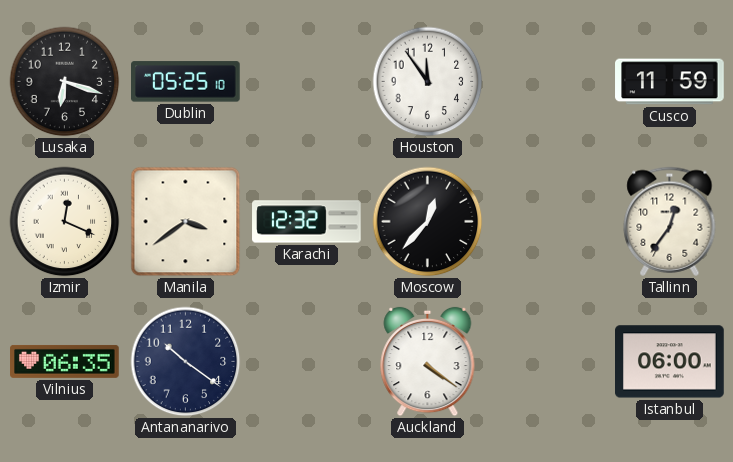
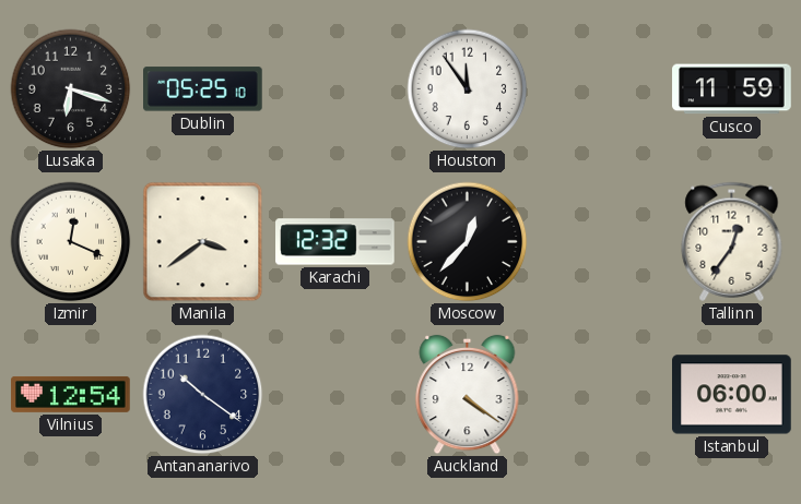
Vilnius: 06:35 -> 12:54 (71, 394)
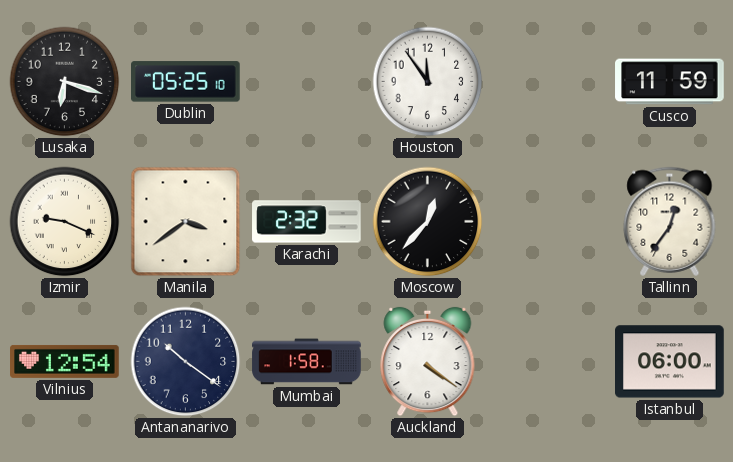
Izmir: 12:19 -> 9:19 (65, 222)
Karachi: 12:32 -> 2:32 (307, 222)
Mumbai: none -> 1:58 (307, 362)
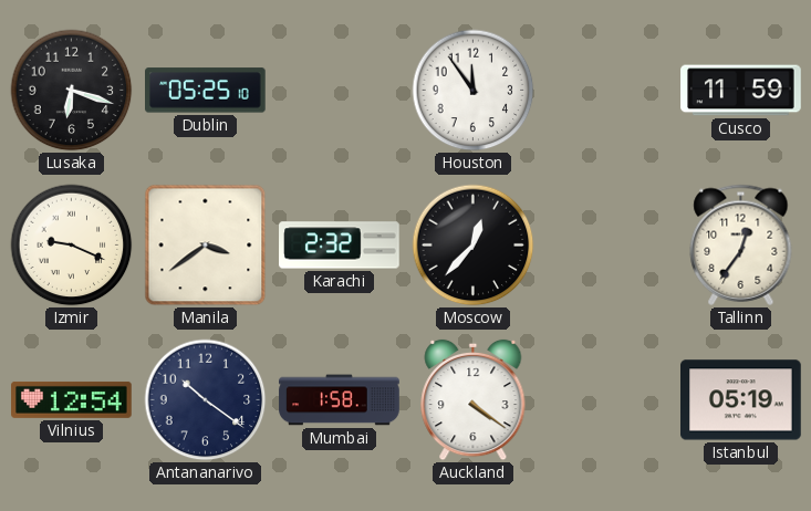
Istanbul: 06:00 -> 05:19 (741, 400)
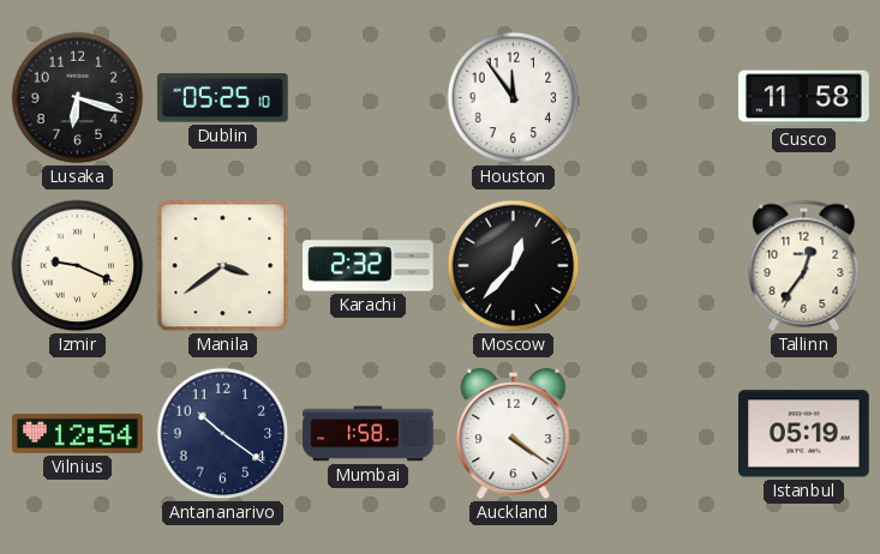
Cusco: 11:59 -> 11:58 (804, 98)
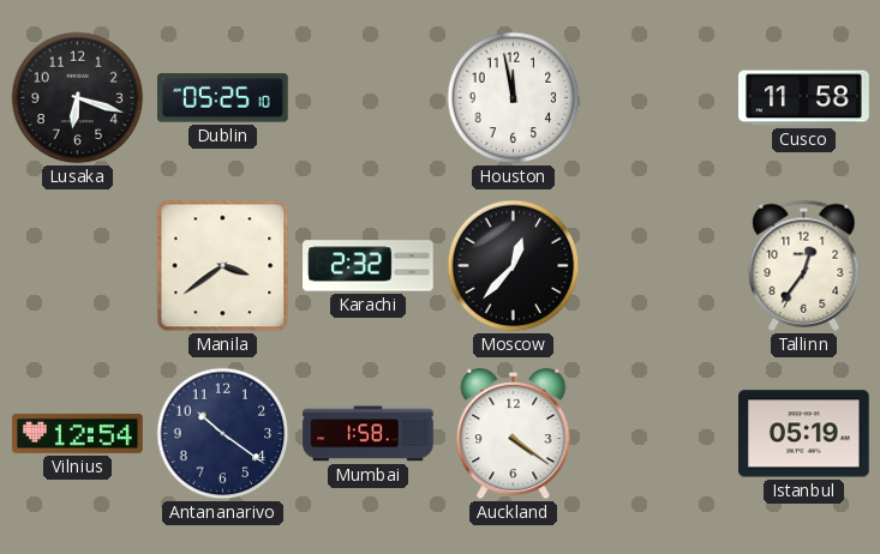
Houston: 11:54 -> 11:58 (514, 98)
Izmir: 9:19 -> none (78, 266)
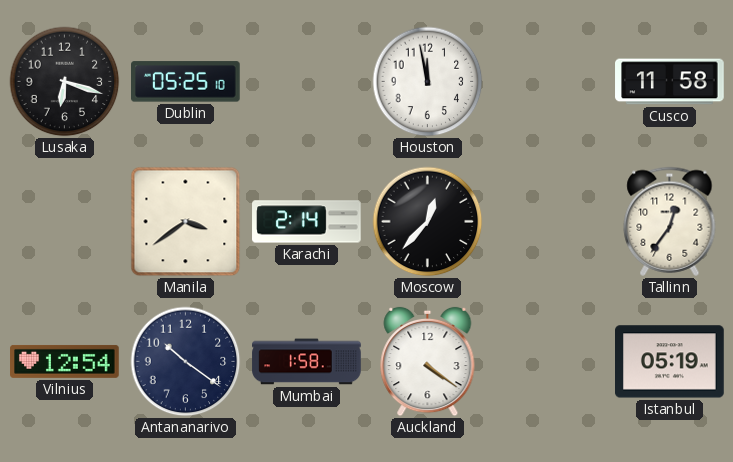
Karachi: 2:32 -> 2:14 (307, 222)
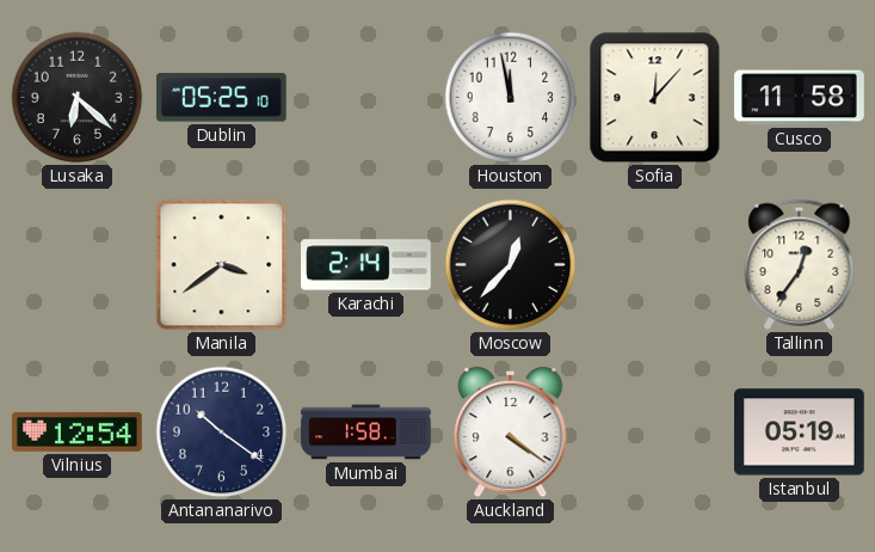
Lusaka: 6:18 -> 6:22 (78, 98)
Sofia: none -> 12:07 (655, 98)
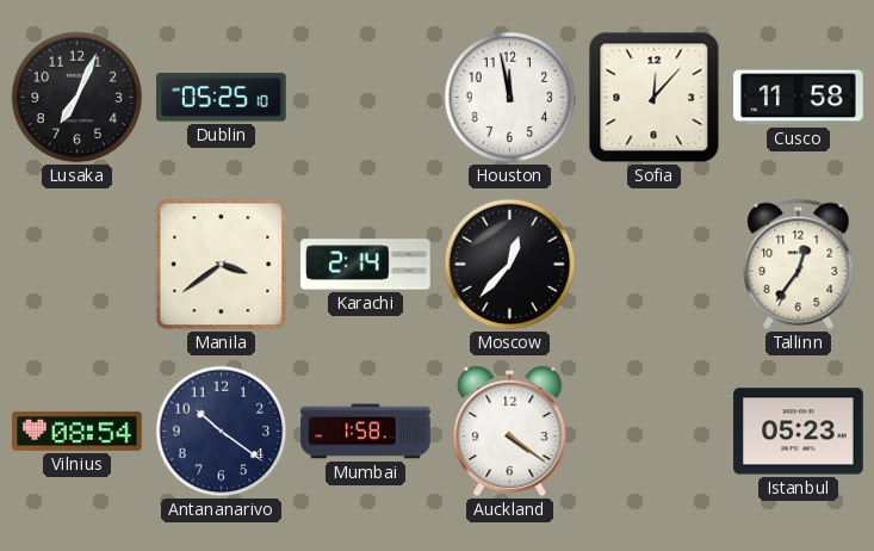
Lusaka: 6:22 -> 7:04 (78, 98)
Vilnius: 12:54 -> 08:54 (78, 431)
Istanbul: 05:19 -> 05:23 (799, 432)
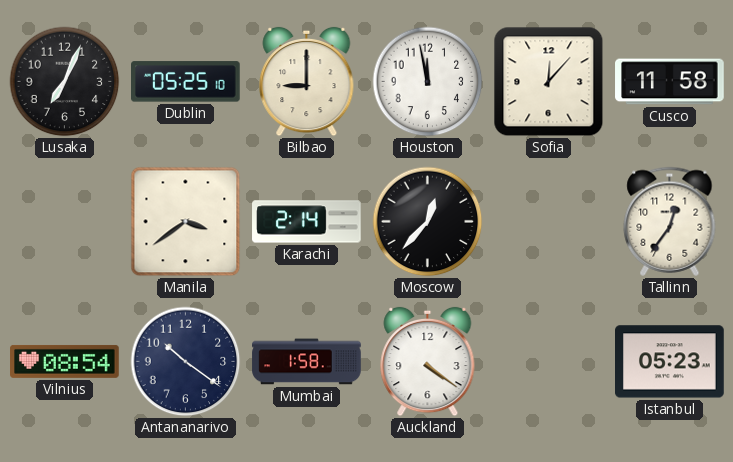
Bilbao: none -> 9:00 (307, 82)
